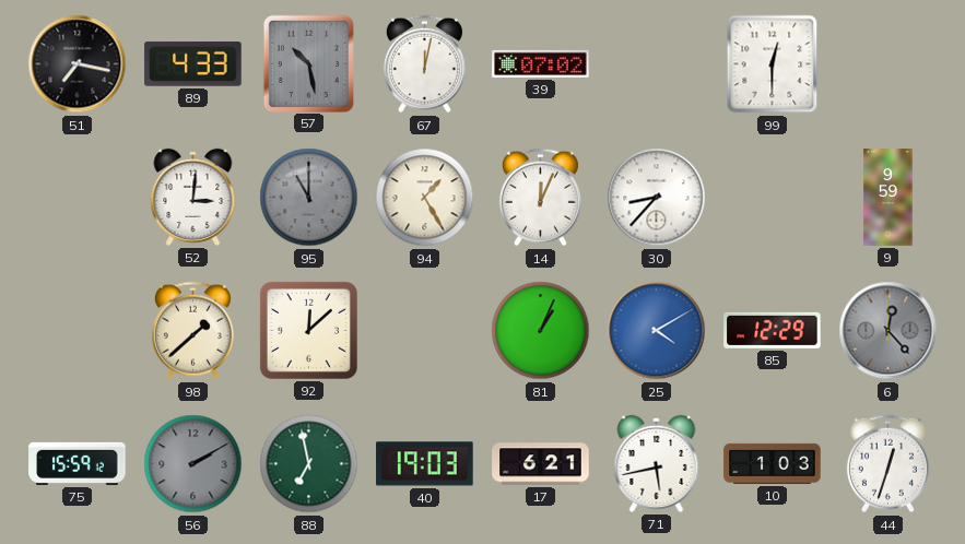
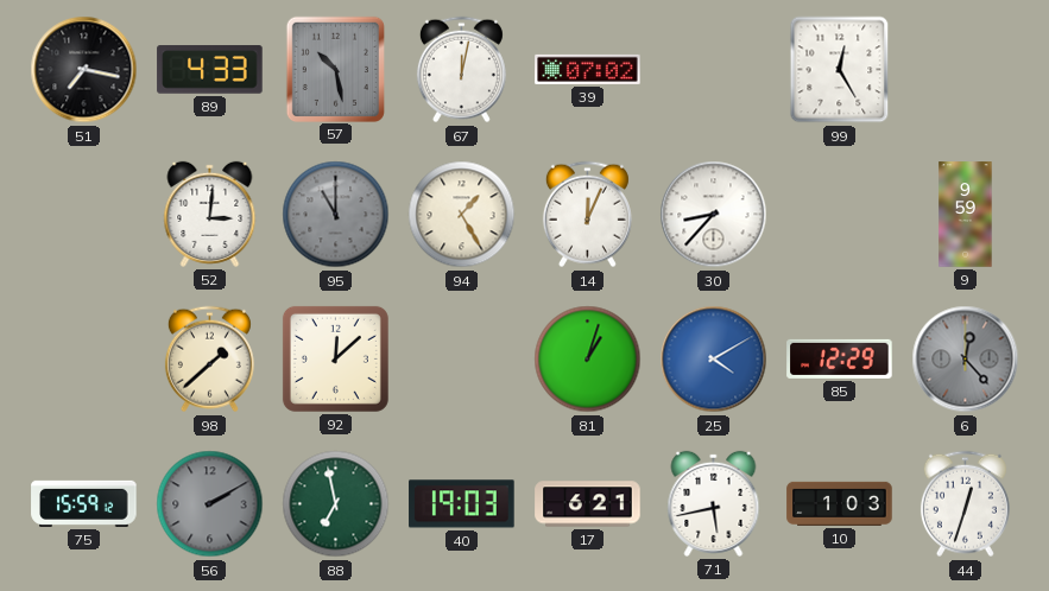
99: 12:30 -> 12:25 (840, 70)
81: 1:04 -> 1:03 (588, 360)
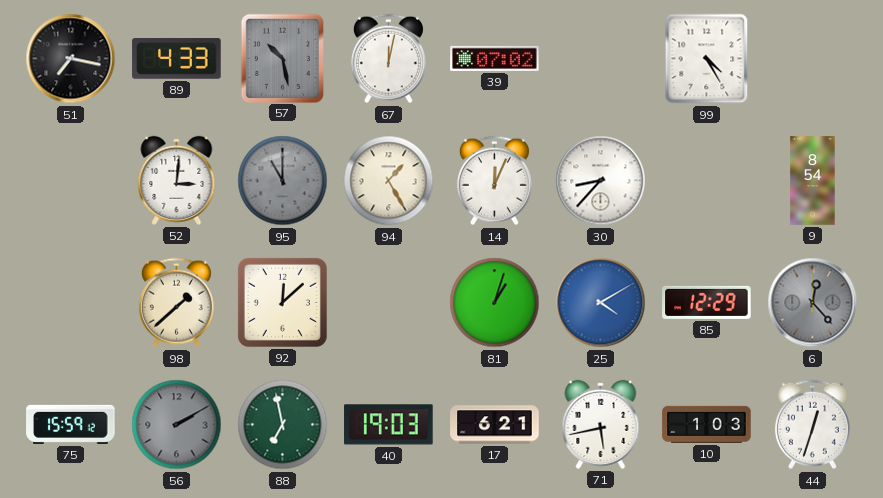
99: 12:25 -> 4:25 (707, 59)
9: 9:59 -> 8:54 (813, 181)
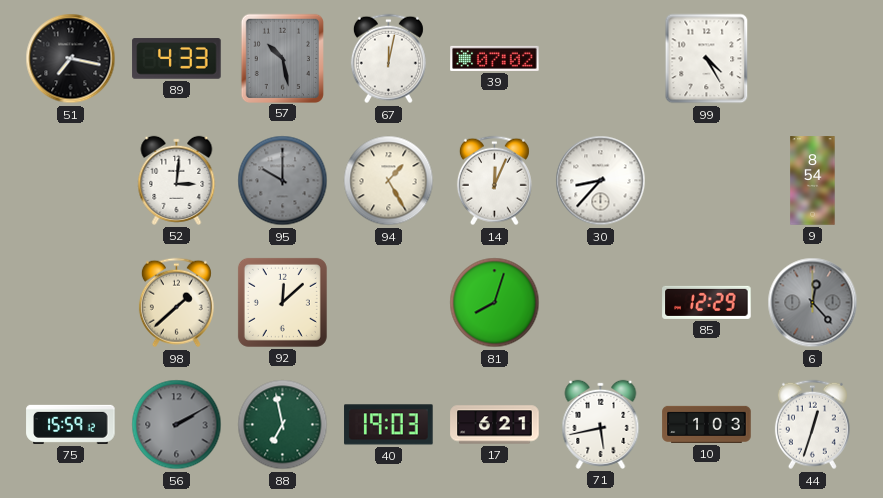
95: 11:00 -> 10:00 (283, 181)
81: 1:03 -> 8:03 (495, 303)
25: 4:10 -> none (601, 303)
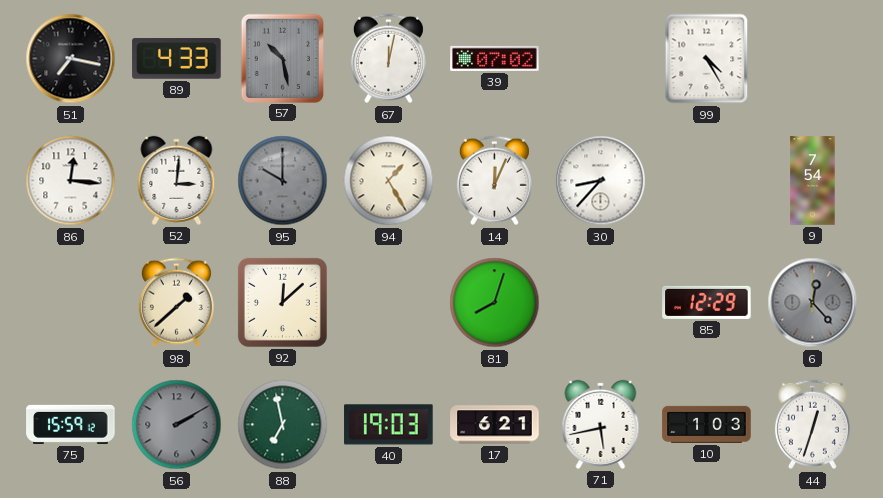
86: none -> 12:16 (71, 181)
9: 8:54 -> 7:54 (813, 181)
